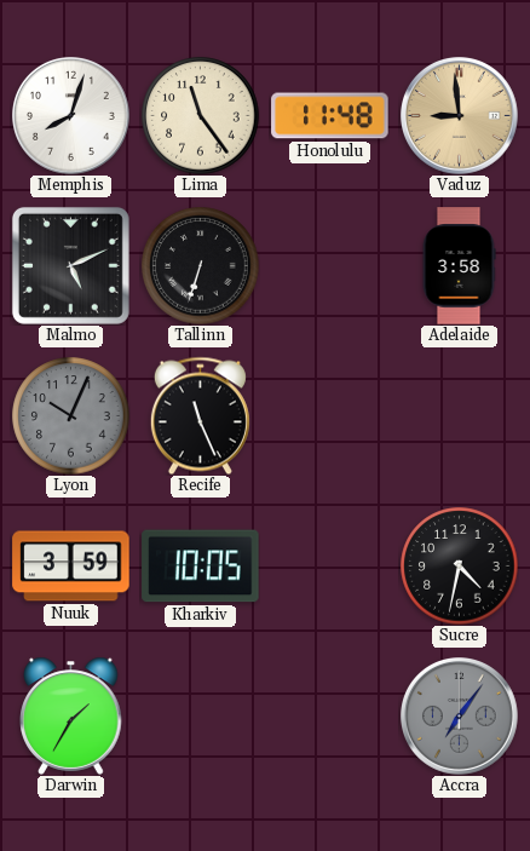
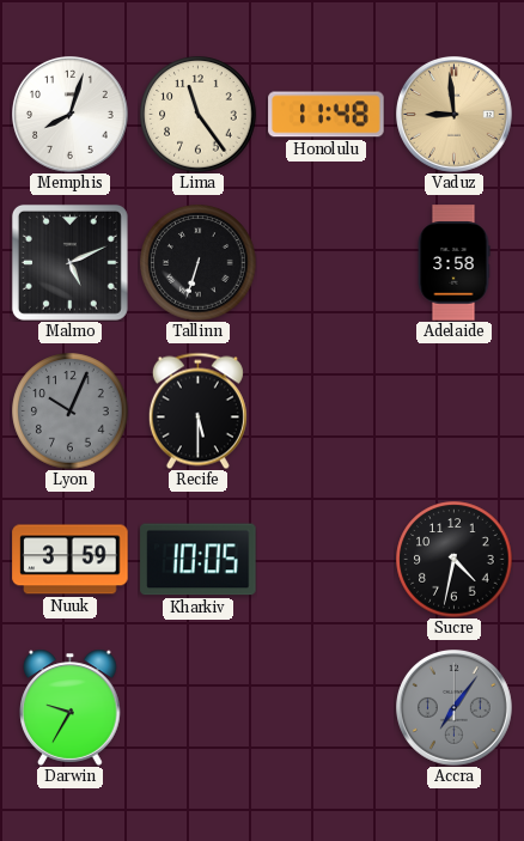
Recife: 11:26 -> 5:30 (197, 410)
Darwin: 1:35 -> 9:35 (71, 707)
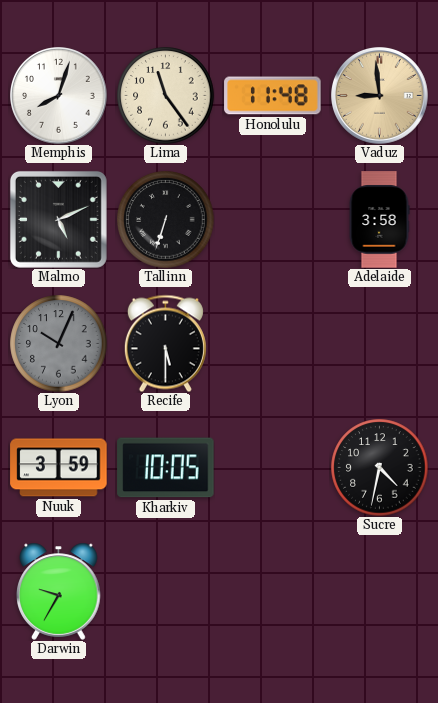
Accra: 7:06 -> none (455, 708)
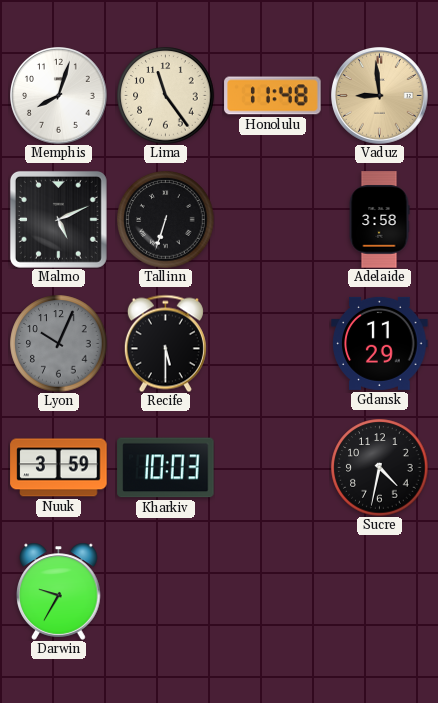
Gdansk: none -> 11:29 (380, 343)
Kharkiv: 10:05 -> 10:03 (166, 468)
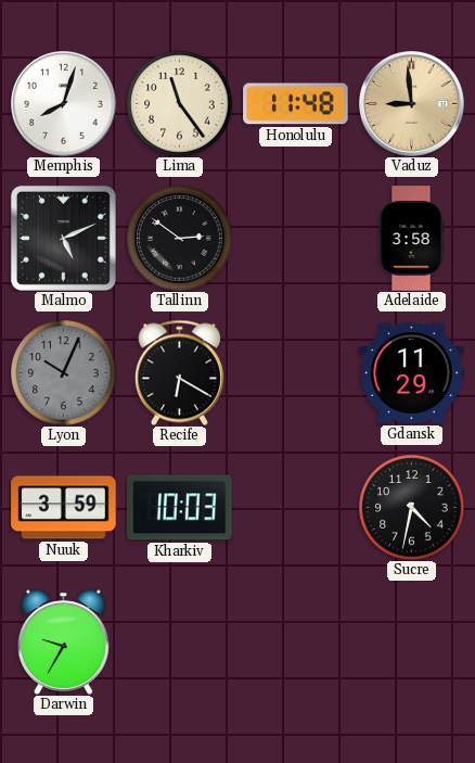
Tallinn: 6:33 -> 2:51 (180, 239)
Recife: 5:30 -> 6:20 (179, 372)
